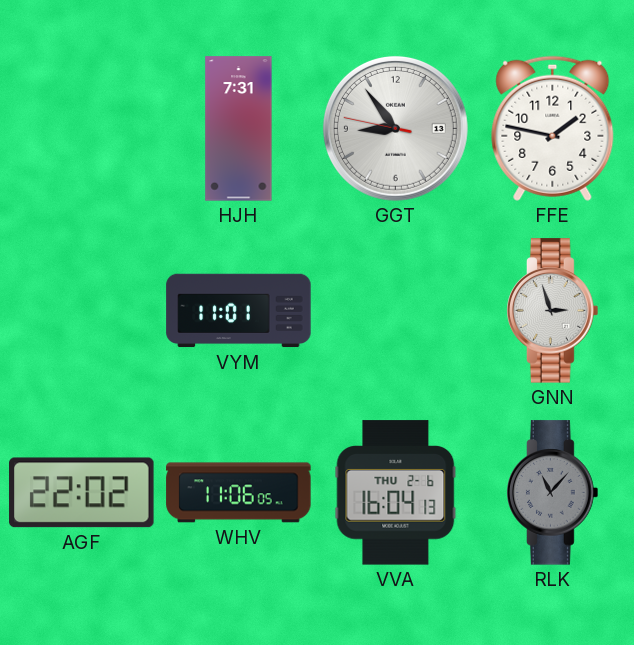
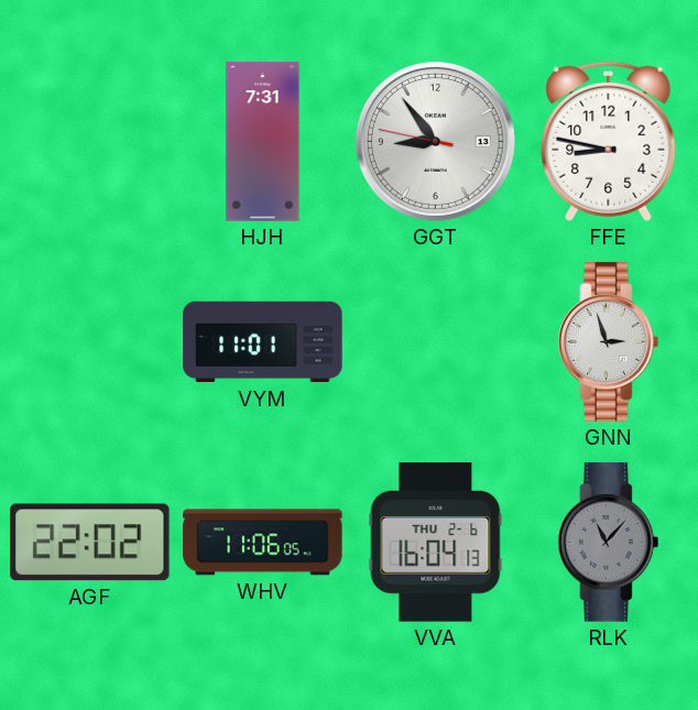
FFE: 1:47 -> 8:47 (609, 141)
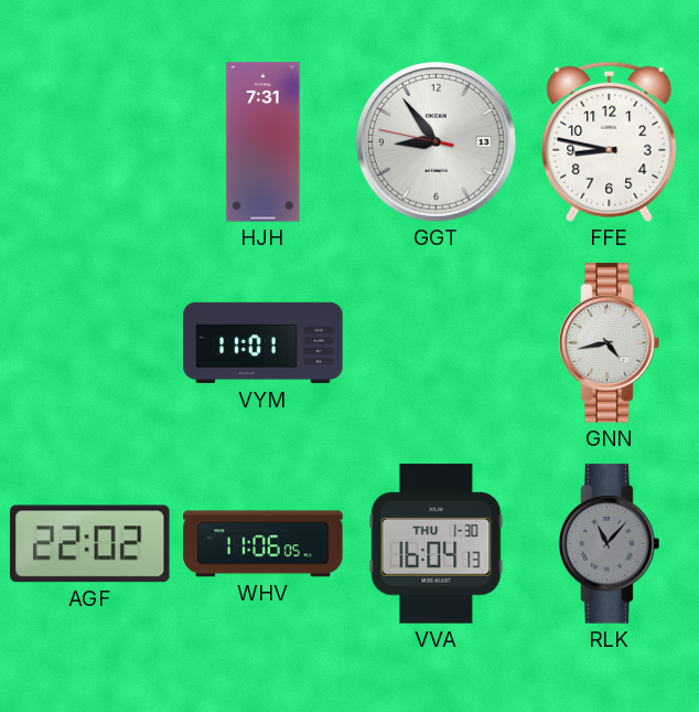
GNN: 2:57 -> 4:43 (610, 343)
VVA date: THU 2-6 -> THU 1-30 (437, 544)
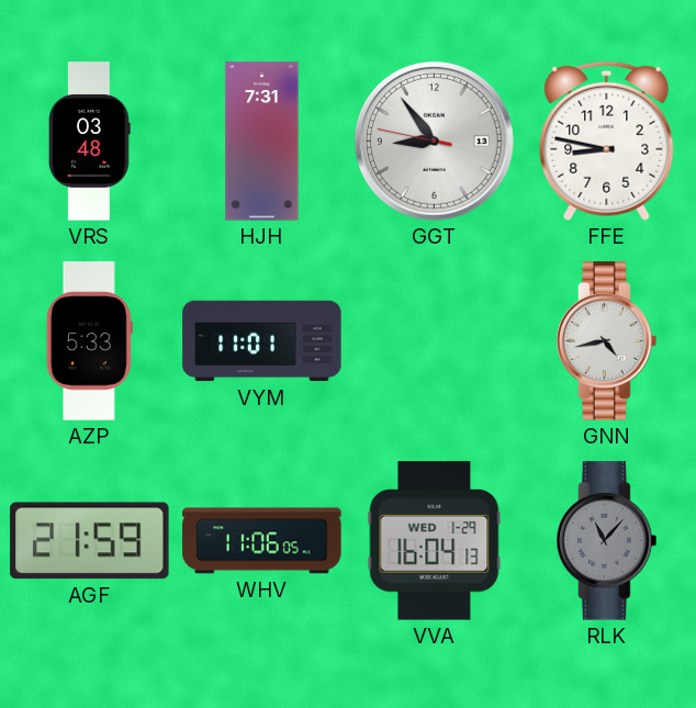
VRS: none -> 03:48 (90, 142)
AZP: none -> 5:33 (89, 341)
AGF: 22:02 -> 21:59 (90, 541)
VVA date: THU 1-30 -> WED 1-29 (435, 541)
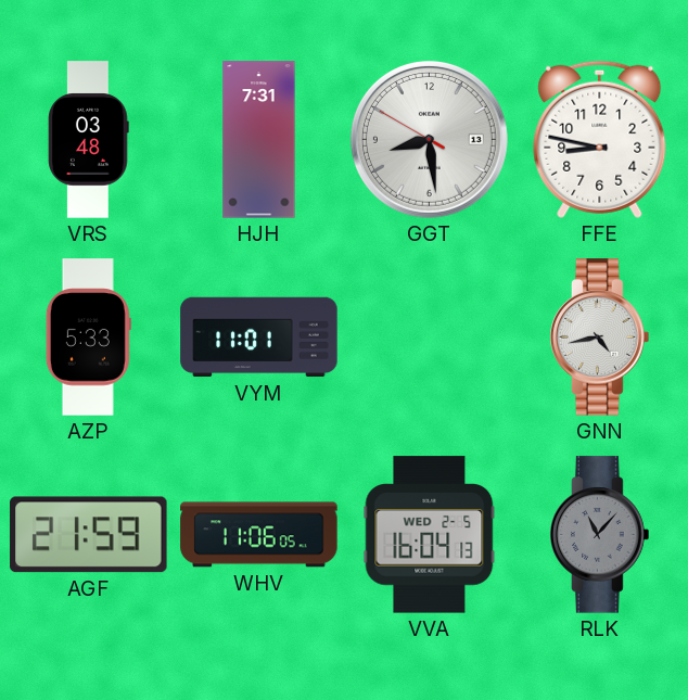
GGT: 8:53 -> 8:28 (429, 139)
VVA date: WED 1-29 -> WED 2-5 (430, 535)
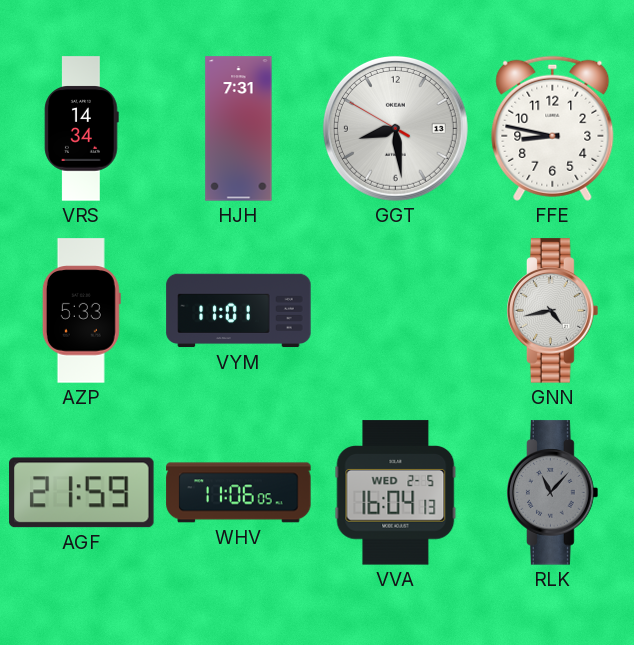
VRS: 03:48 -> 14:34 (82, 129)
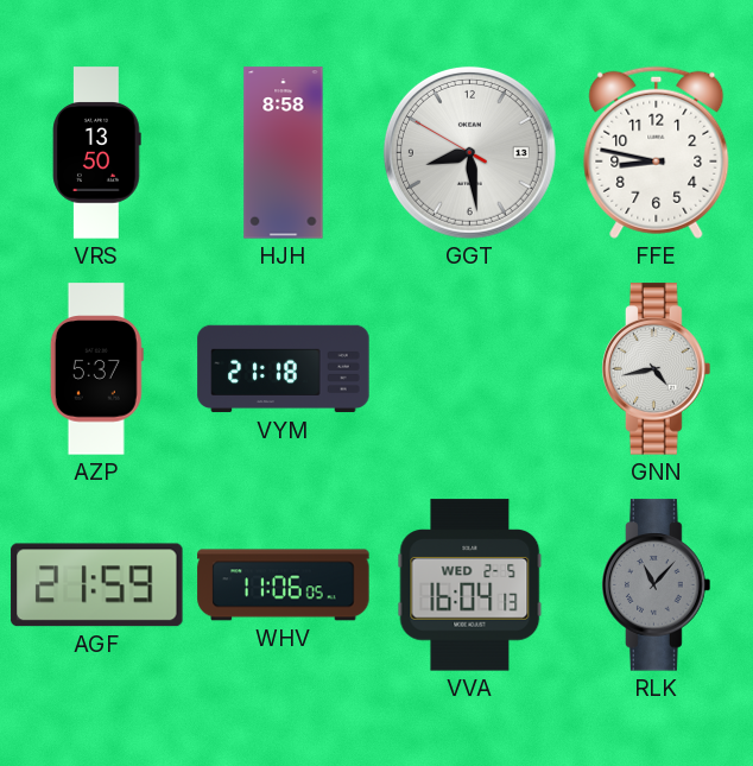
VRS: 14:34 -> 13:50 (97, 153)
HJH: 7:31 -> 8:58 (284, 153)
AZP: 5:33 -> 5:37 (96, 369)
VYM: 11:01 -> 21:18 (284, 369)
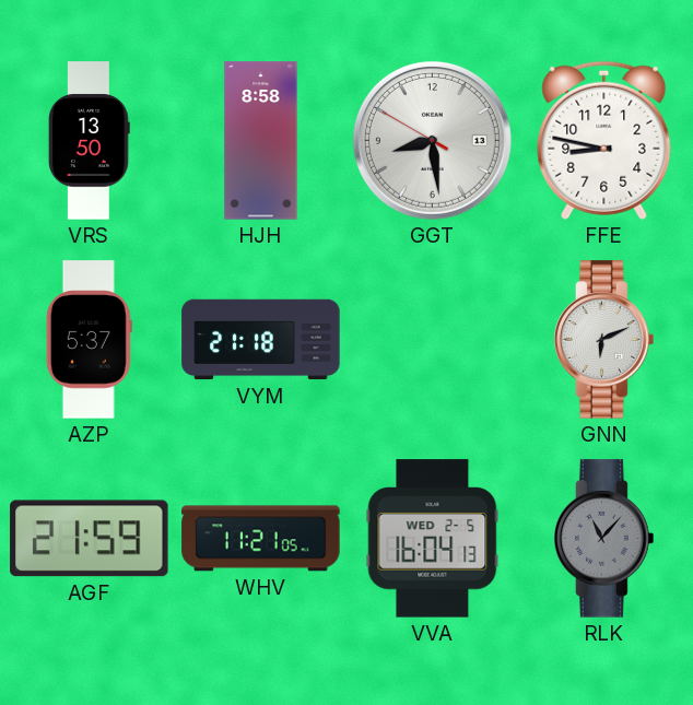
GNN: 4:43 -> 6:11 (604, 340)
WHV: 11:06 -> 11:21 (261, 539)
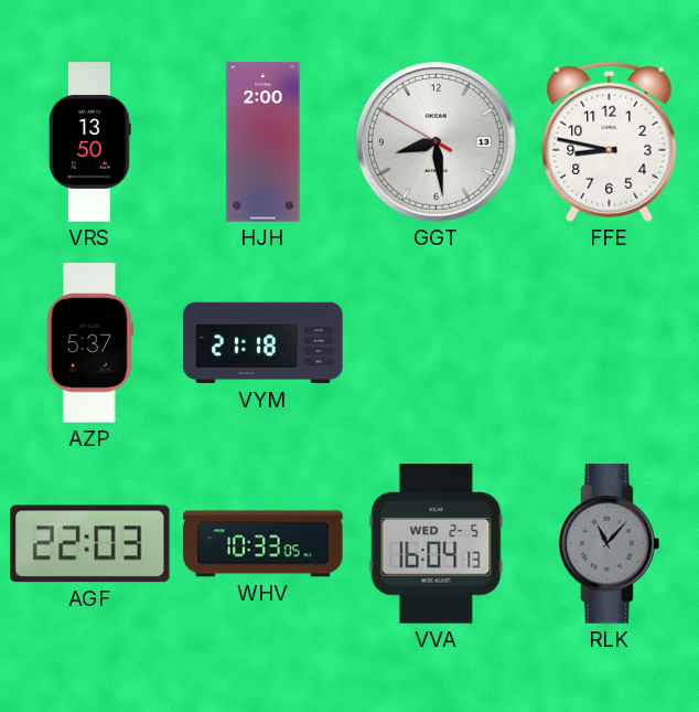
HJH: 8:58 -> 2:00 (264, 142)
GNN: 6:11 -> none (604, 340)
AGF: 21:59 -> 22:03 (90, 544)
WHV: 11:21 -> 10:33 (264, 544)
